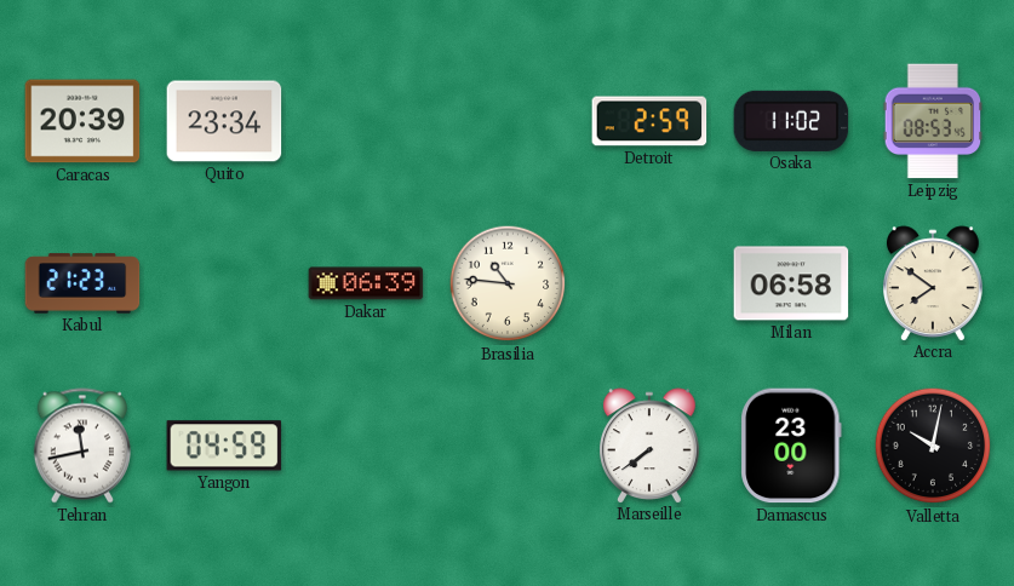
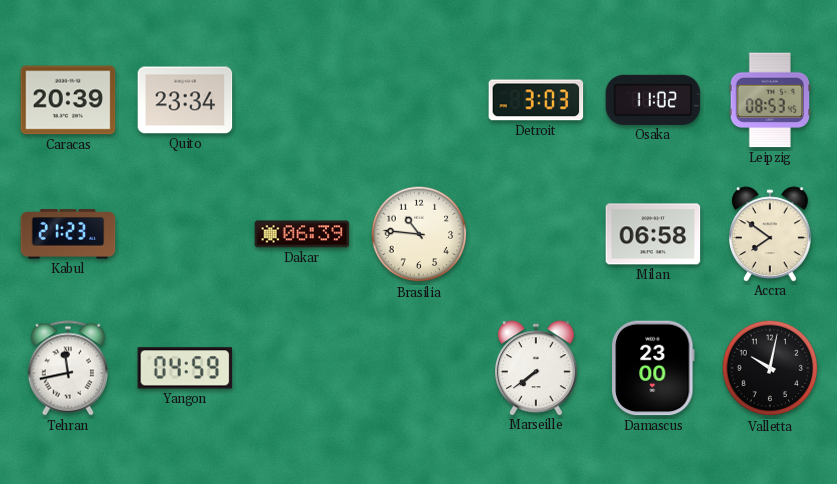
Detroit: 2:59 -> 3:03 (536, 100)
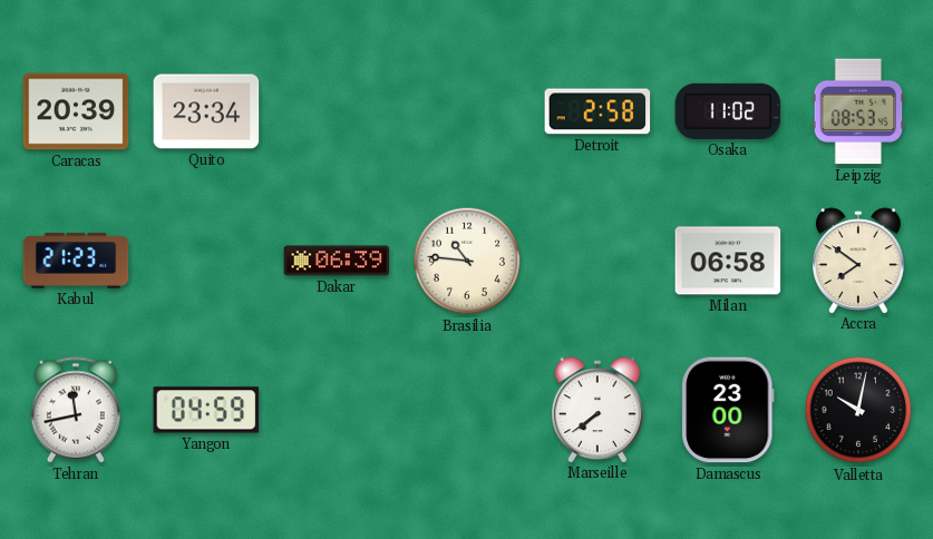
Detroit: 3:03 -> 2:58 (597, 111)
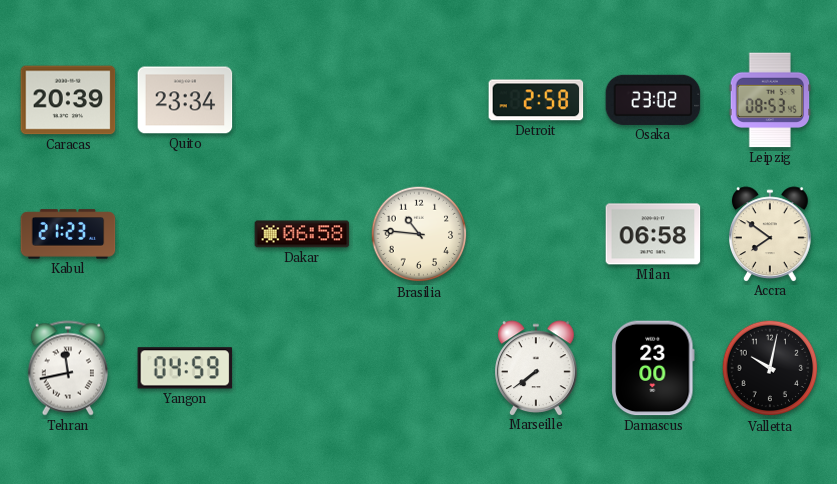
Osaka: 11:02 -> 23:02 (653, 100)
Dakar: 06:39 -> 06:58 (302, 234)
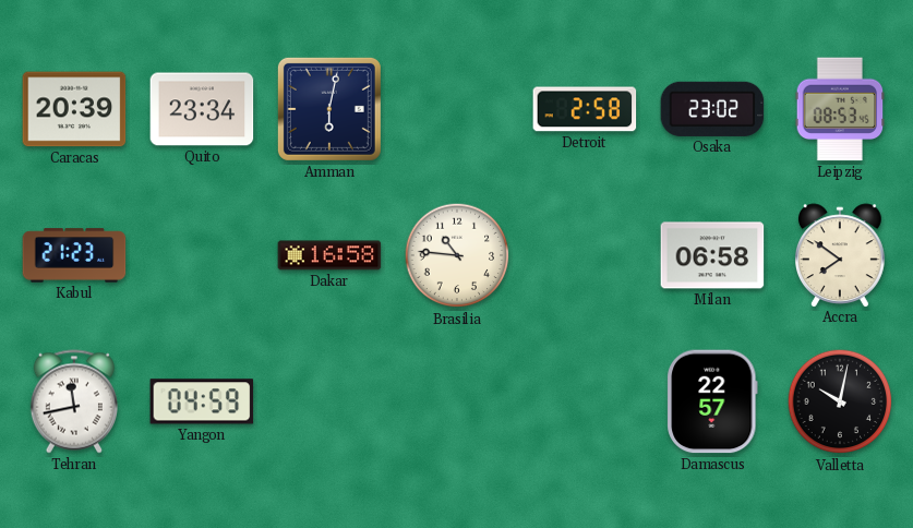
Amman: none -> 6:02 (329, 109)
Dakar: 06:58 -> 16:58 (329, 255)
Marseille: 7:39 -> none (537, 368)
Damascus: 23:00 -> 22:57 (712, 401)
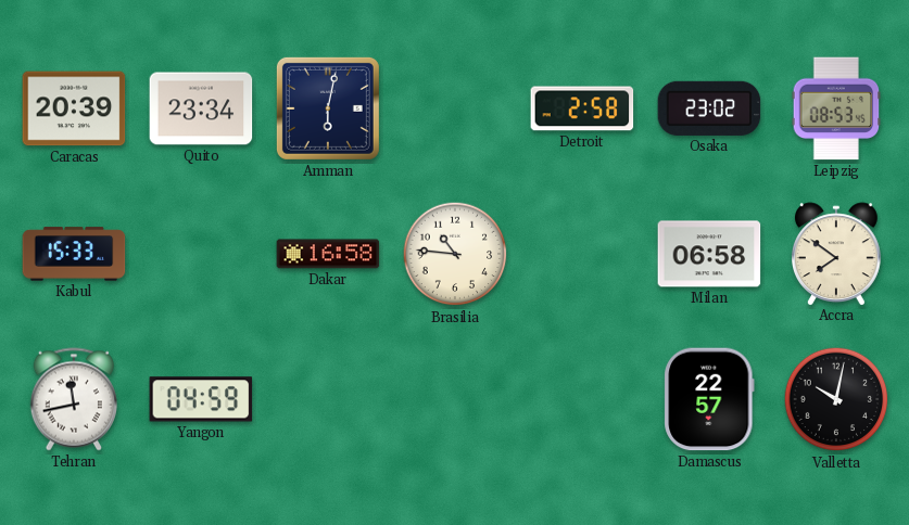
Kabul: 21:23 -> 15:33 (74, 254)
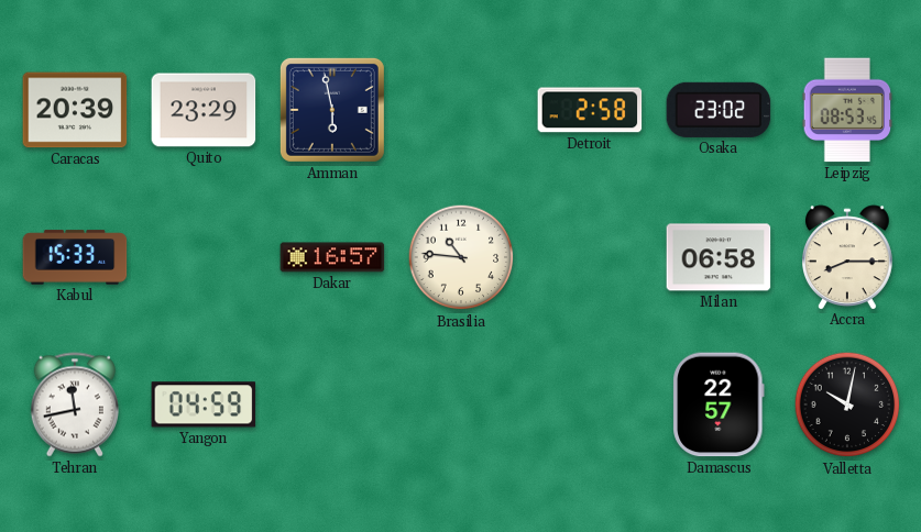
Quito: 23:34 -> 23:29 (204, 110)
Amman: 6:02 -> 5:58 (332, 110)
Dakar: 16:58 -> 16:57 (332, 257)
Accra: 7:51 -> 8:15 (848, 257)
